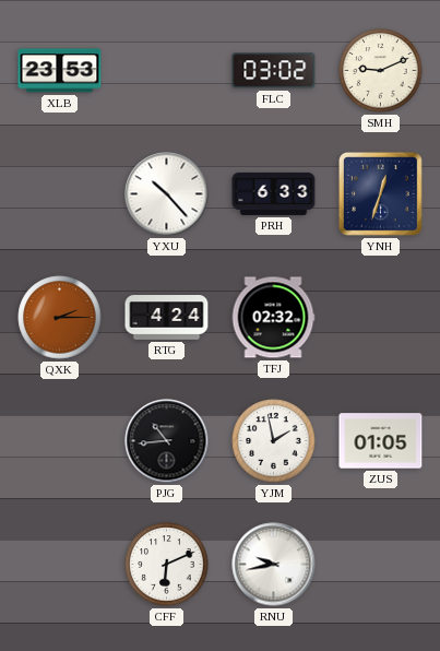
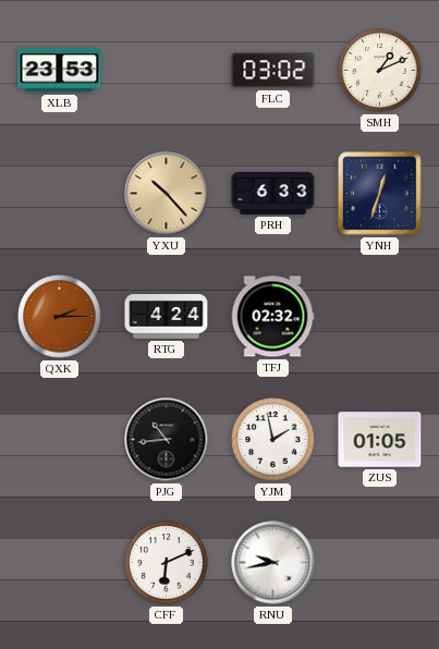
SMH: 9:11 -> 1:11 (380, 71)
YXU dial: white -> champagne (167, 194)
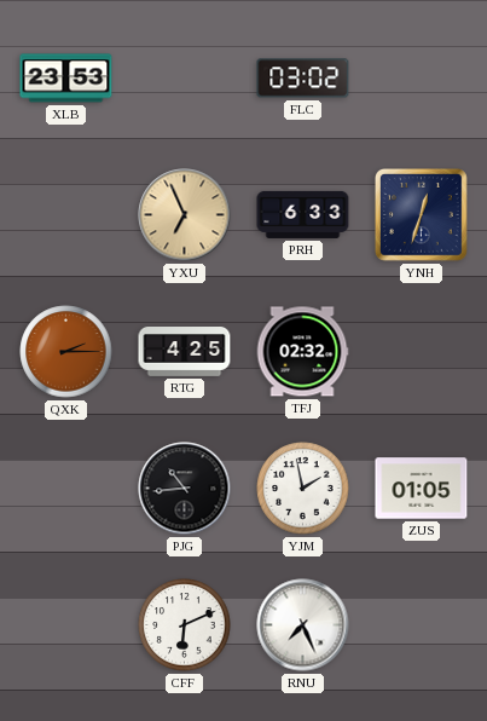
SMH: 1:11 -> none (380, 71)
YXU: 10:23 -> 6:56 (185, 215)
RTG: 4:24 -> 4:25 (185, 352)
RNU: 9:43 -> 7:26 (303, 625)
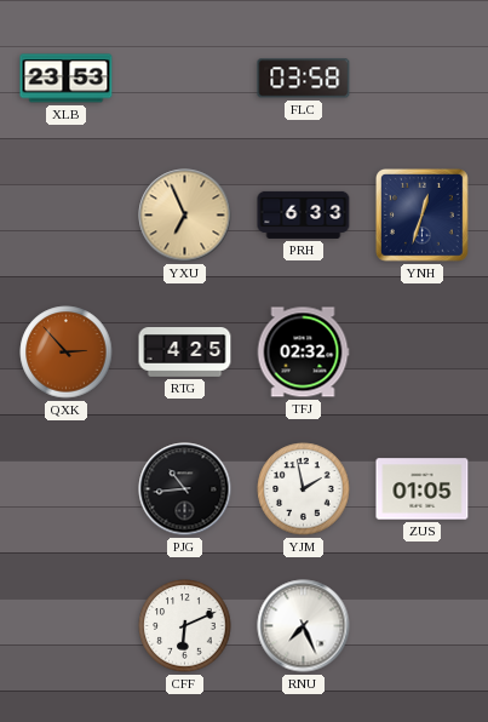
FLC: 03:02 -> 03:58 (304, 79)
QXK: 2:15 -> 2:53 (67, 353)
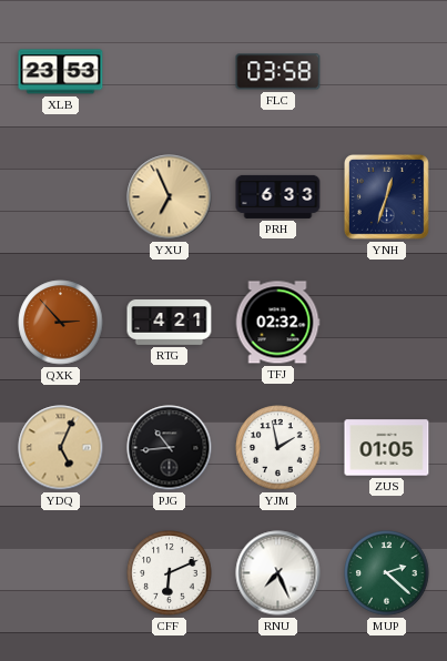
RTG: 4:25 -> 4:21 (170, 323)
YDQ: none -> 5:04 (61, 448)
MUP: none -> 2:22 (387, 573)
